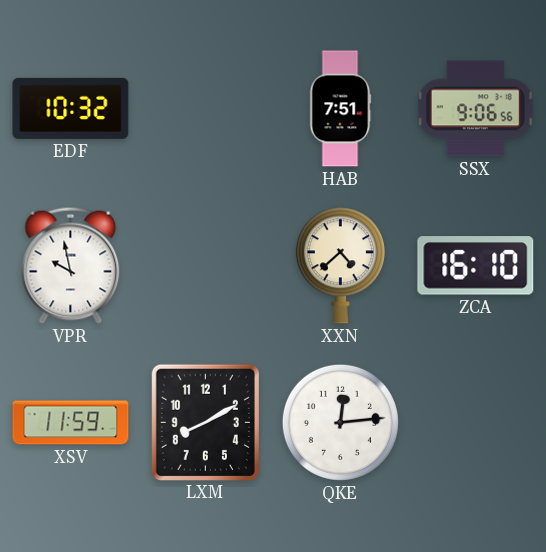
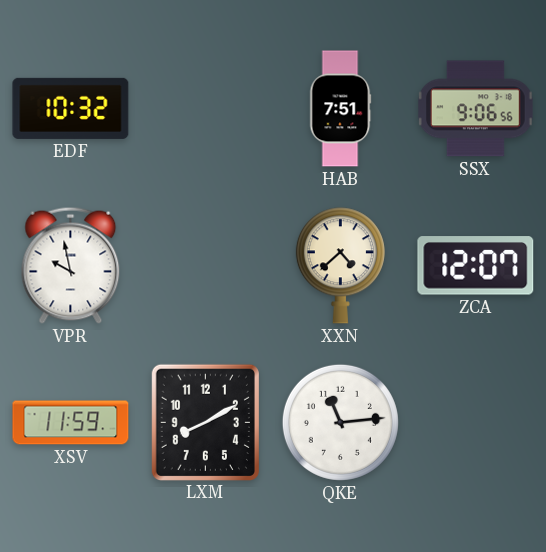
ZCA: 16:10 -> 12:07 (476, 266)
QKE: 12:14 -> 11:14 (340, 422)
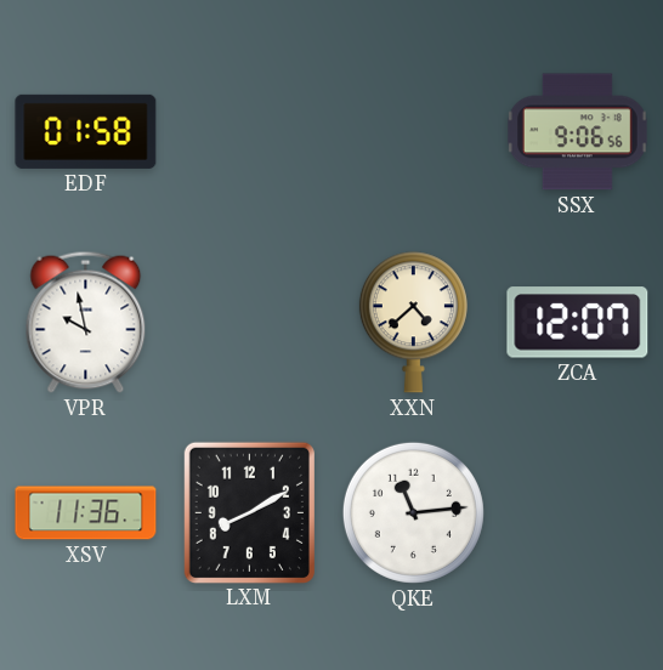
EDF: 10:32 -> 01:58 (86, 131)
HAB: 7:51 -> none (340, 109)
XSV: 11:59 -> 11:36 (86, 513)
